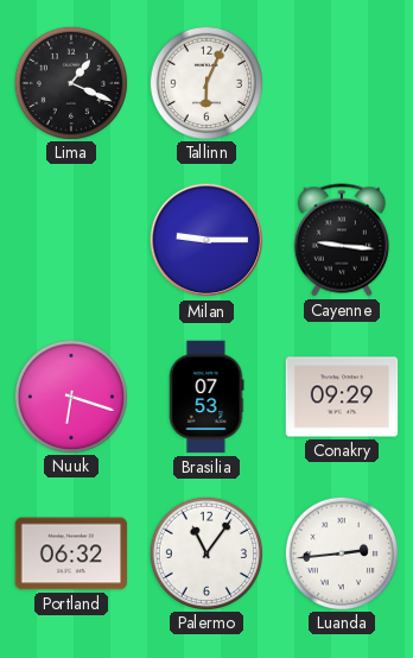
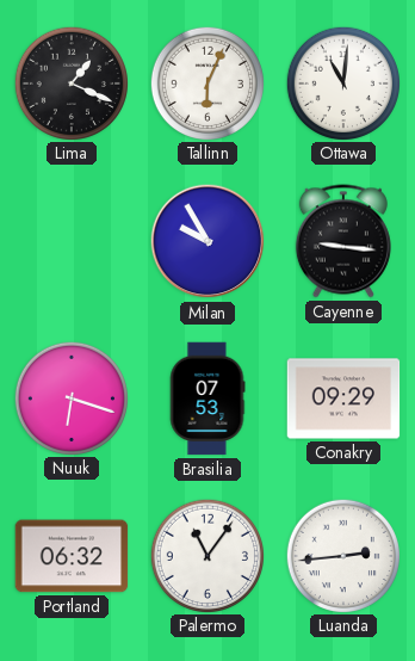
Ottawa: none -> 11:01 (342, 82)
Milan: 9:15 -> 9:55 (207, 241)
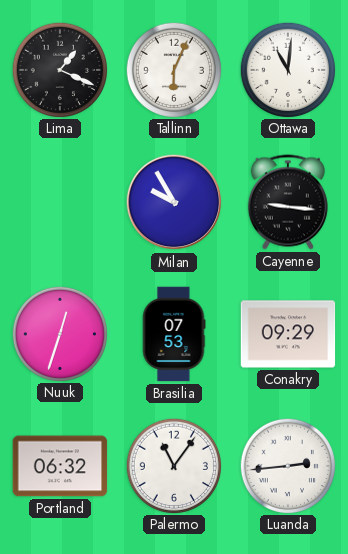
Nuuk: 6:18 -> 12:33 (59, 333)
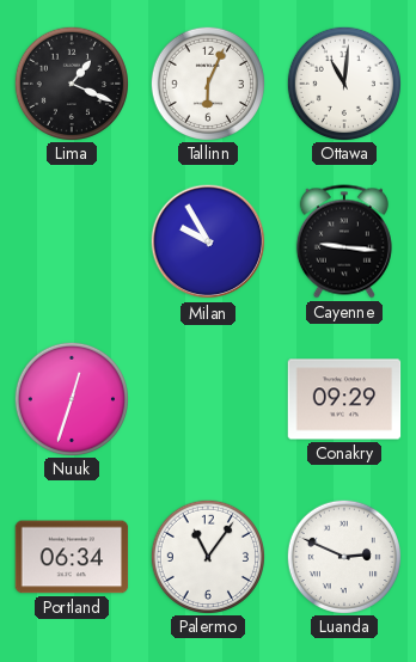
Brasilia: 07:53 -> none (174, 334)
Portland: 06:32 -> 06:34 (72, 557)
Luanda: 2:44 -> 2:49 (343, 556)
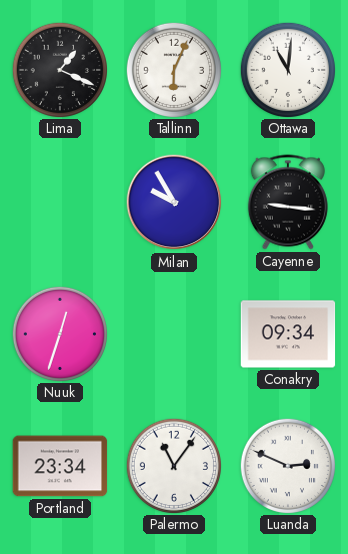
Conakry: 09:29 -> 09:34 (288, 334)
Portland: 06:34 -> 23:34 (60, 466)
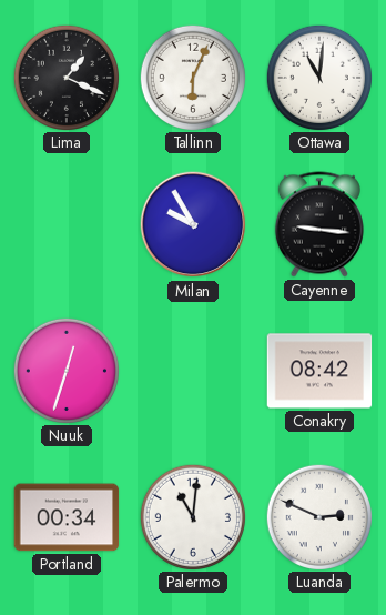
Conakry: 09:34 -> 08:42 (319, 371)
Portland: 23:34 -> 00:34 (67, 517)
Palermo: 11:06 -> 11:01 (192, 516)
